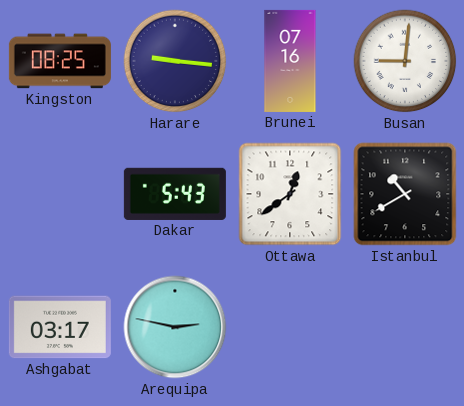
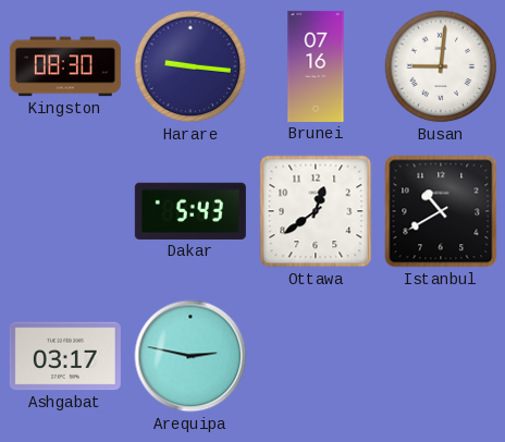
Kingston: 08:25 -> 08:30 (65, 66)
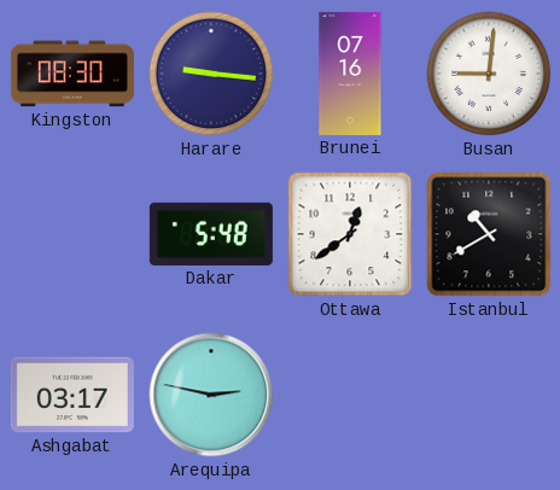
Dakar: 5:43 -> 5:48 (211, 234)
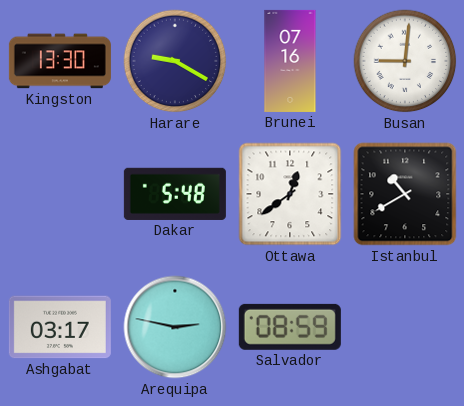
Kingston: 08:30 -> 13:30 (60, 61)
Harare: 9:16 -> 9:20 (175, 61)
Salvador: none -> 08:59 (290, 327)
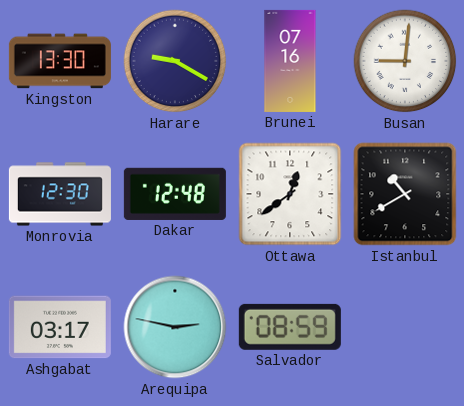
Monrovia: none -> 12:30 (60, 194)
Dakar: 5:48 -> 12:48 (175, 194)
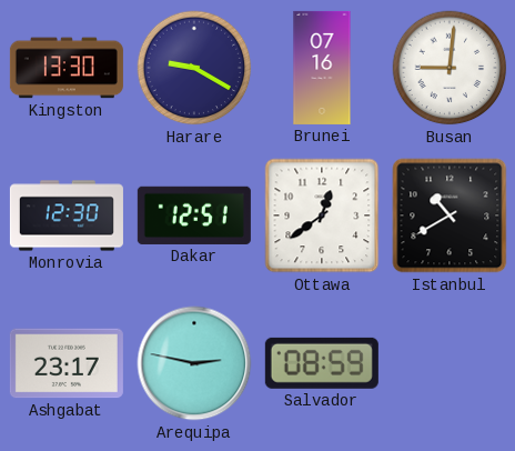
Dakar: 12:48 -> 12:51 (194, 216)
Ashgabat: 03:17 -> 23:17 (67, 363)
